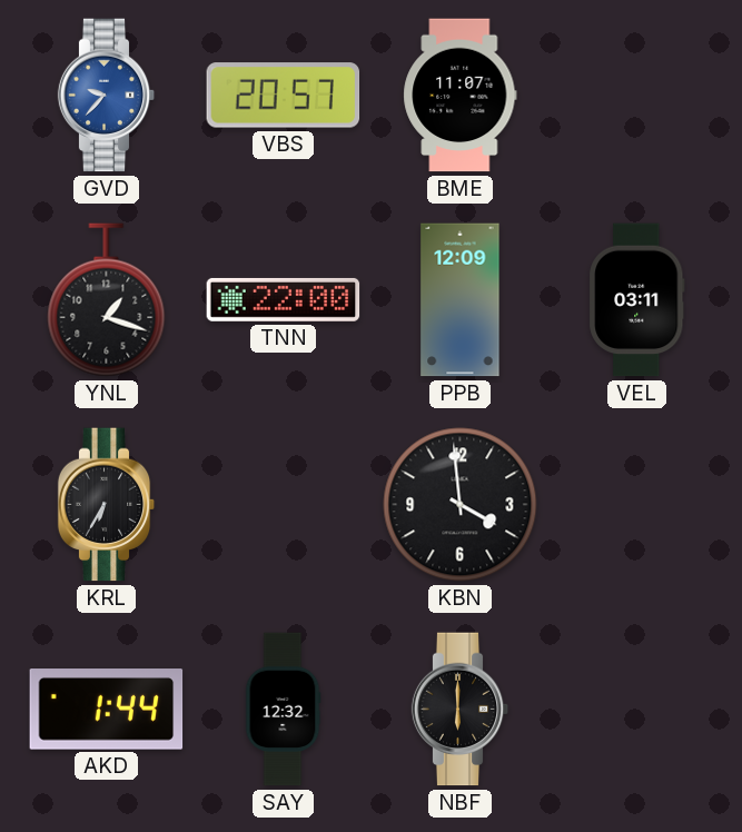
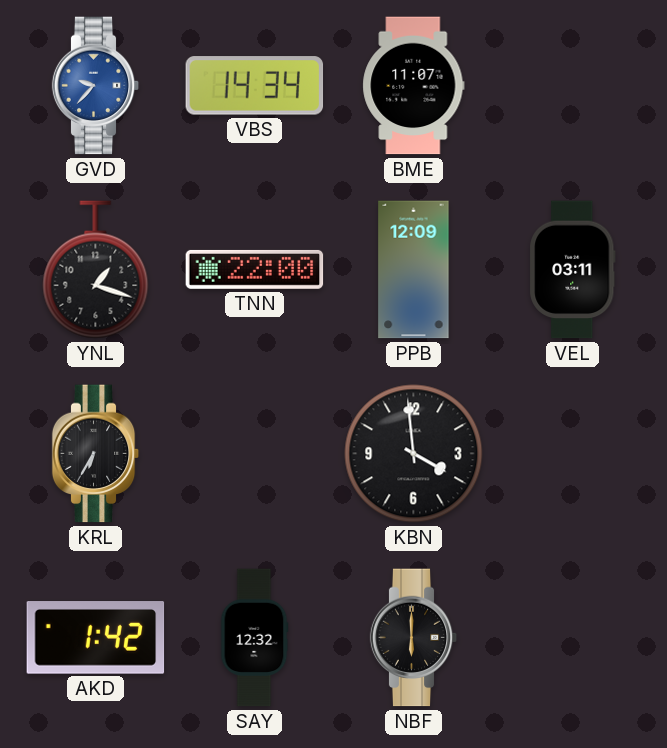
VBS: 20:57 -> 14:34 (255, 86)
AKD: 1:44 -> 1:42 (96, 638)
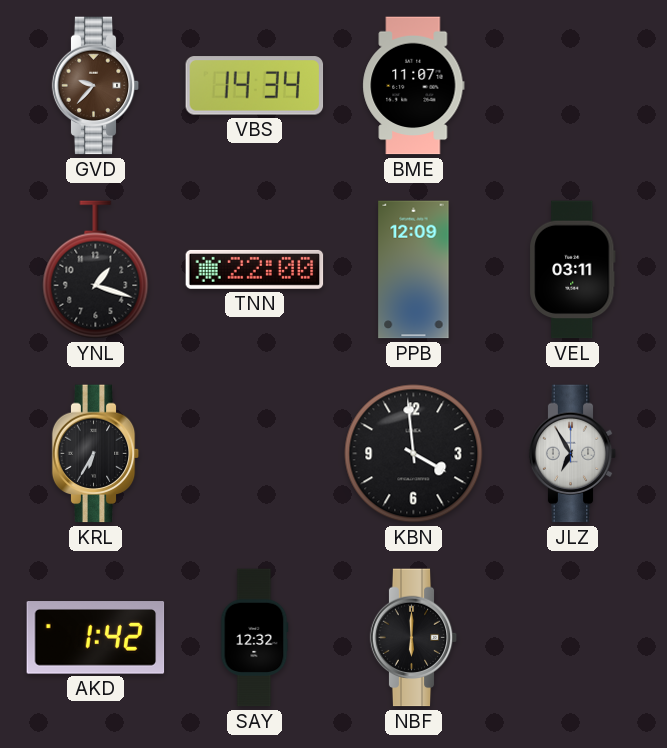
GVD dial: blue -> brown (96, 86)
JLZ: none -> 6:55 (573, 454)
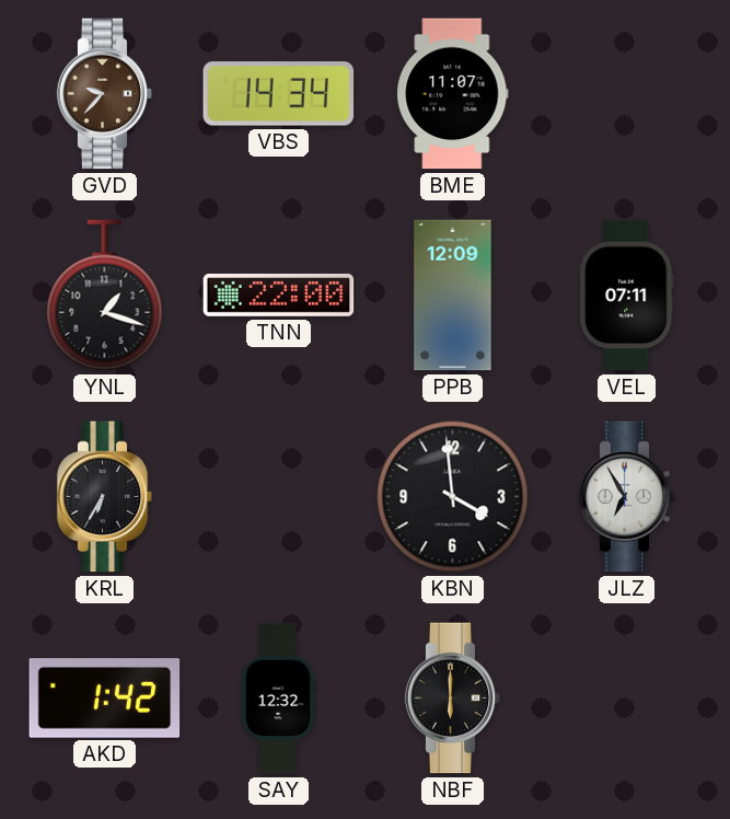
VEL: 03:11 -> 07:11 (627, 296)
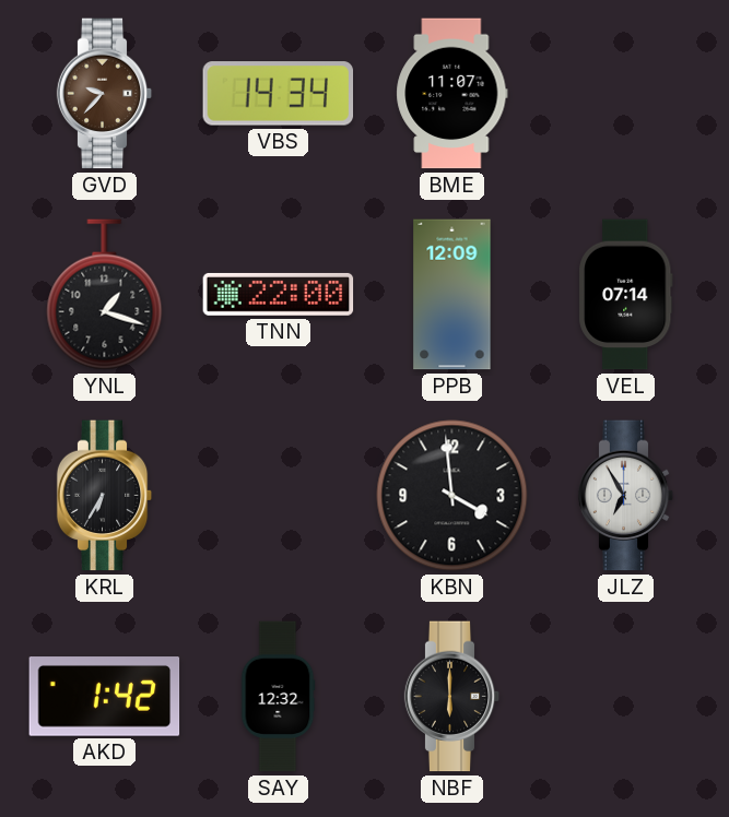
VEL: 07:11 -> 07:14 (626, 295)
